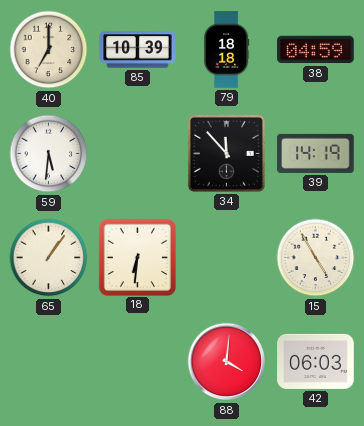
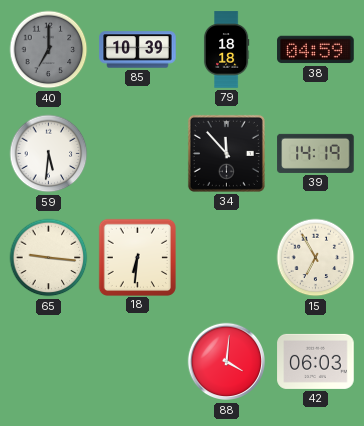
40 dial: cream -> grey (49, 50)
65: 1:06 -> 9:16 (49, 258)
15: 4:55 -> 6:55 (316, 258)
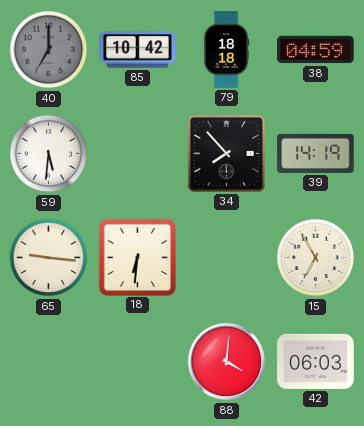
85: 10:39 -> 10:42 (138, 50)
34: 11:53 -> 7:53 (226, 153)
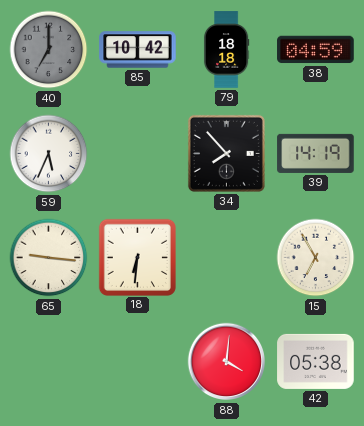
59: 5:31 -> 5:34 (49, 154)
42: 06:03 -> 05:38 (316, 361)
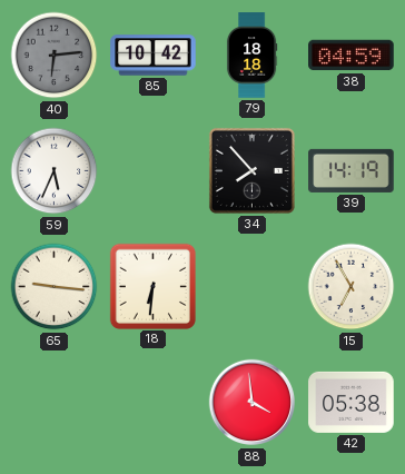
40: 7:00 -> 6:14 (55, 56)
88: 4:01 -> 3:59 (253, 403)
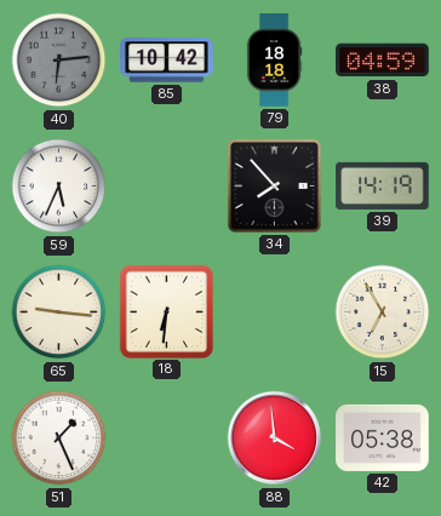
51: none -> 1:26 (59, 438)
